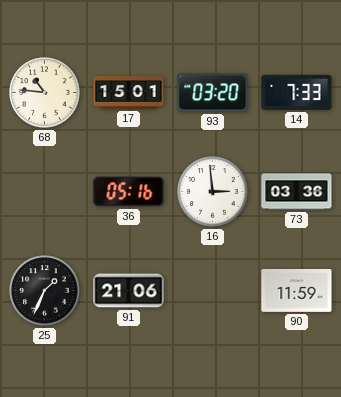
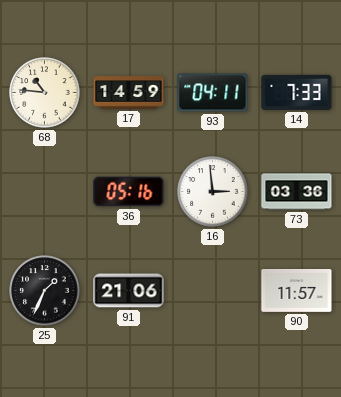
17: 15:01 -> 14:59 (129, 93)
93: 03:20 -> 04:11 (213, 93)
90: 11:59 -> 11:57 (297, 291)
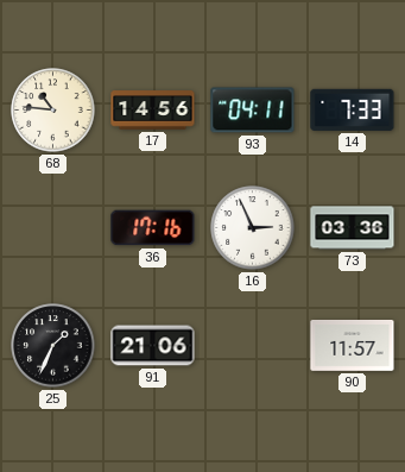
17: 14:59 -> 14:56 (153, 111)
36: 05:16 -> 17:16 (153, 228)
16: 2:59 -> 2:56 (253, 228)
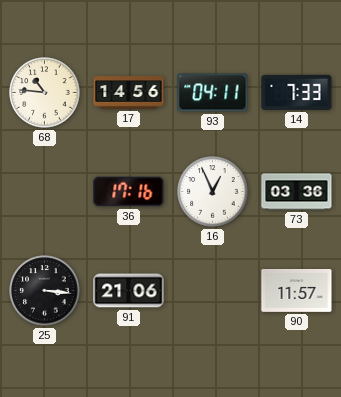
16: 2:56 -> 12:56 (213, 192)
25: 1:34 -> 3:16 (45, 291)
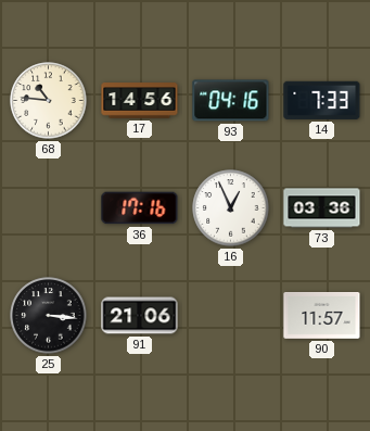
93: 04:11 -> 04:16 (231, 101)
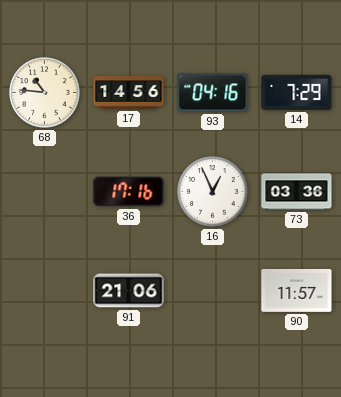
14: 7:33 -> 7:29 (297, 92)
25: 3:16 -> none (49, 316)
